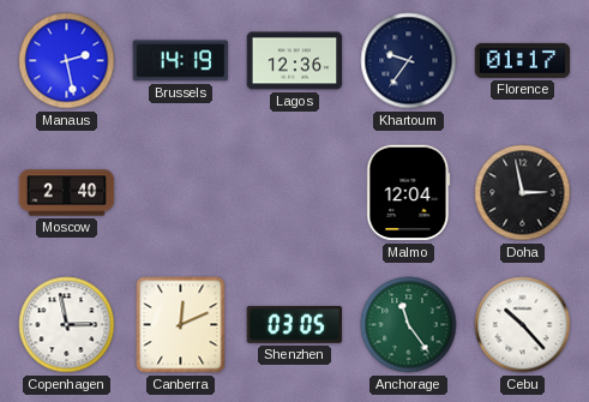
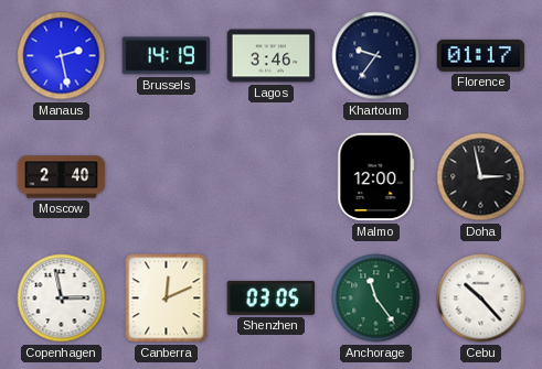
Lagos: 12:36 -> 3:46 (272, 56)
Malmo: 12:04 -> 12:00 (376, 177)
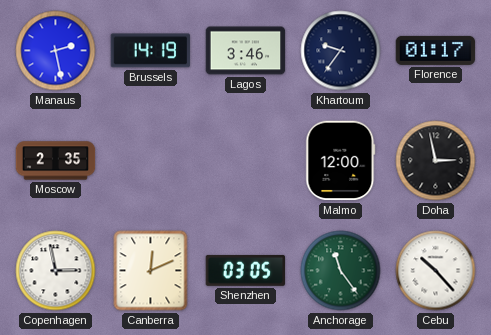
Moscow: 2:40 -> 2:35 (56, 161)
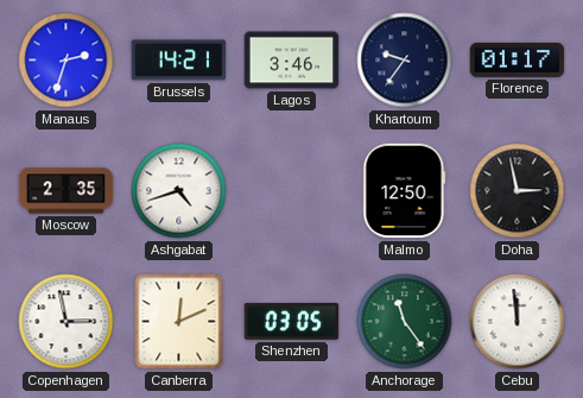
Manaus: 2:28 -> 2:33 (66, 61)
Brussels: 14:19 -> 14:21 (179, 61)
Ashgabat: none -> 4:42 (179, 191)
Malmo: 12:00 -> 12:50 (405, 191)
Cebu: 10:23 -> 11:59 (518, 322)
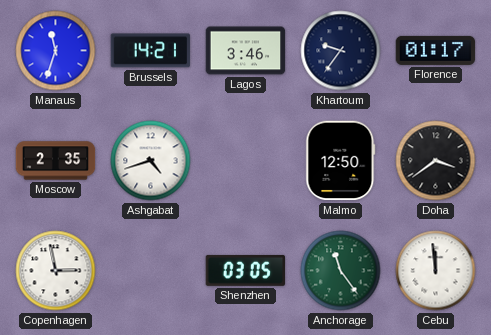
Manaus: 2:33 -> 11:33 (56, 51)
Doha: 2:58 -> 3:39 (436, 161)
Canberra: 12:11 -> none (179, 322)
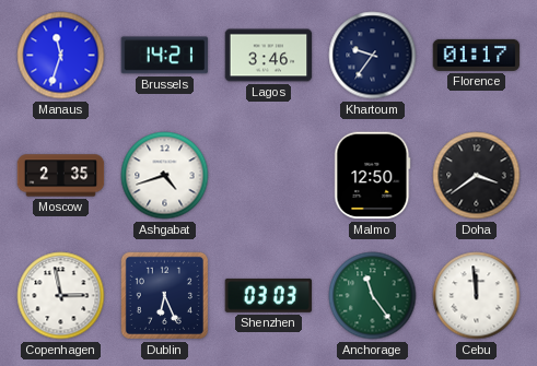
Dublin: none -> 6:26 (164, 295)
Shenzhen: 03:05 -> 03:03 (269, 295)
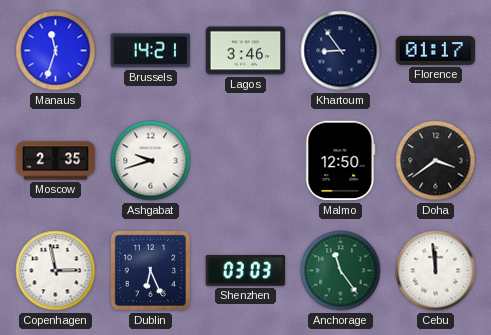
Khartoum: 9:36 -> 8:54 (341, 51)
Ashgabat: 4:42 -> 9:42 (151, 161)
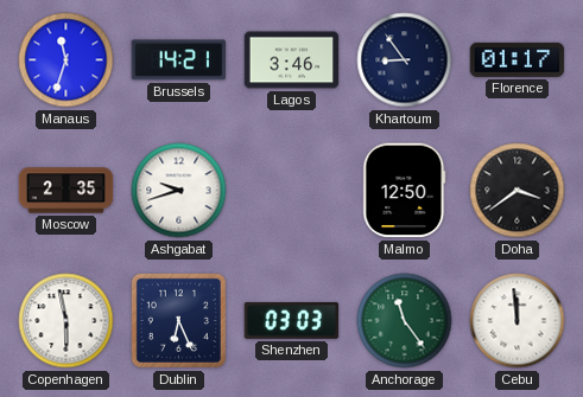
Copenhagen: 2:58 -> 5:58 (66, 321)
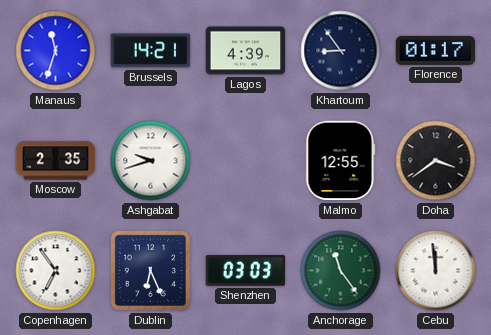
Lagos: 3:46 -> 4:39 (246, 51)
Malmo: 12:50 -> 12:55 (341, 161)
Copenhagen: 5:58 -> 6:54 (56, 271)
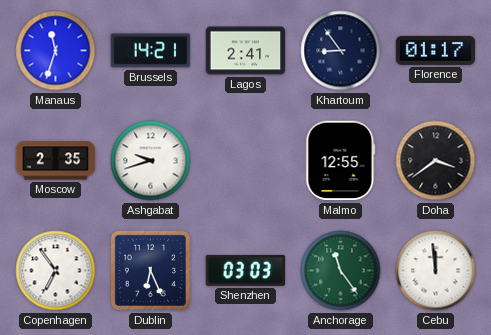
Lagos: 4:39 -> 2:41 (246, 51)
